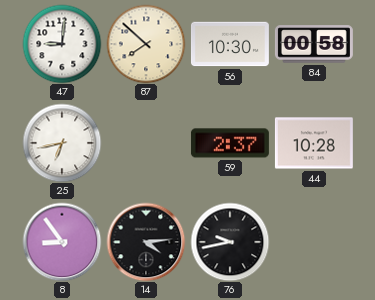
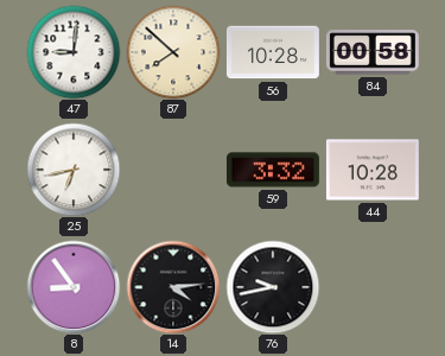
56: 10:30 -> 10:28 (273, 52)
59: 2:37 -> 3:32 (273, 170)
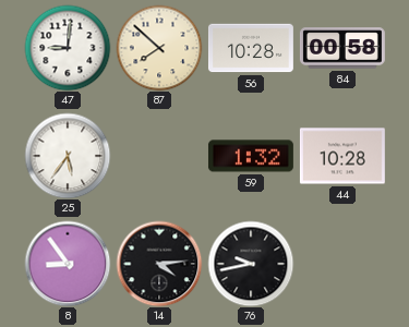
25: 6:43 -> 5:36 (68, 156)
59: 3:32 -> 1:32 (251, 156)
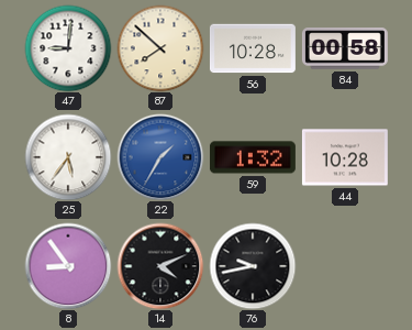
22: none -> 1:35 (160, 157)
14: 4:14 -> 4:11 (160, 266)
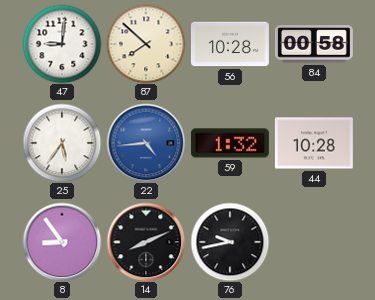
22: 1:35 -> 4:44 (146, 143)
14: 4:11 -> 8:11 (146, 242)
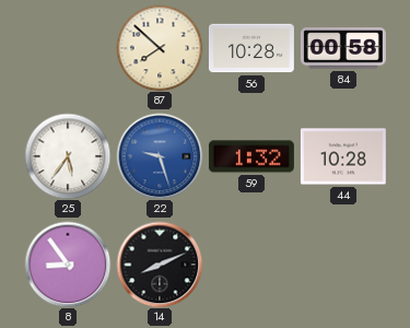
47: 9:01 -> none (62, 44)
22: 4:44 -> 9:27 (160, 156)
76: 9:43 -> none (230, 242)
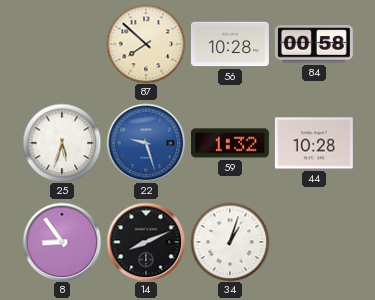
25: 5:36 -> 5:33 (62, 143)
34: none -> 1:03 (230, 242)
